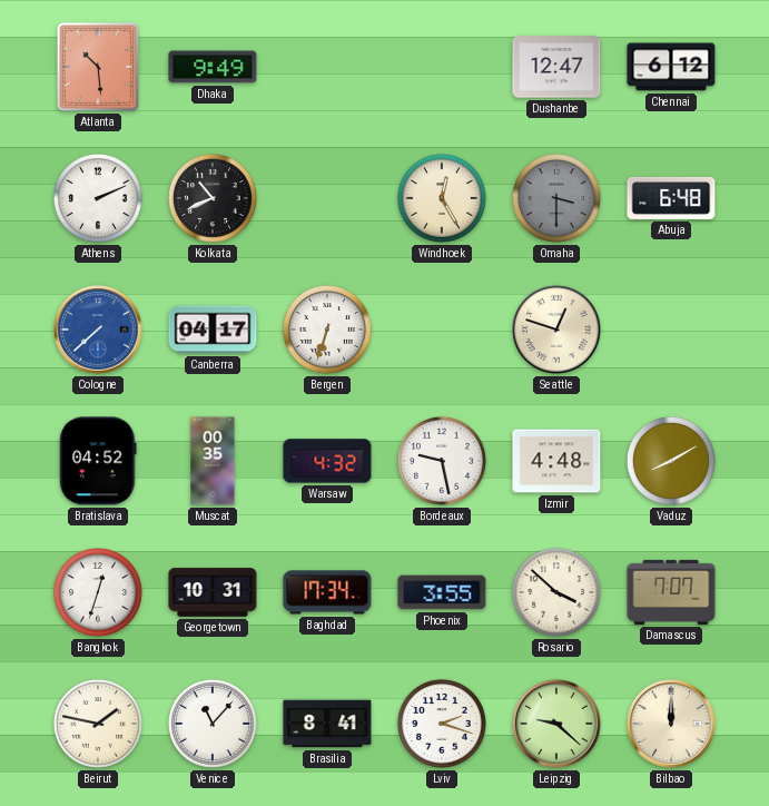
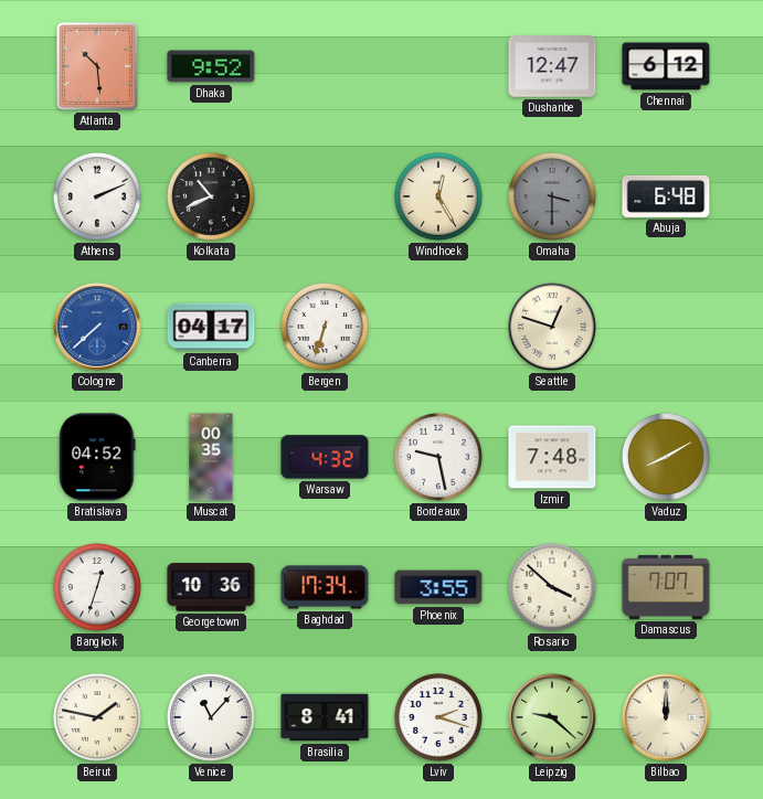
Dhaka: 9:49 -> 9:52 (211, 66)
Izmir: 4:48 -> 7:48 (552, 457)
Georgetown: 10:31 -> 10:36 (211, 587)
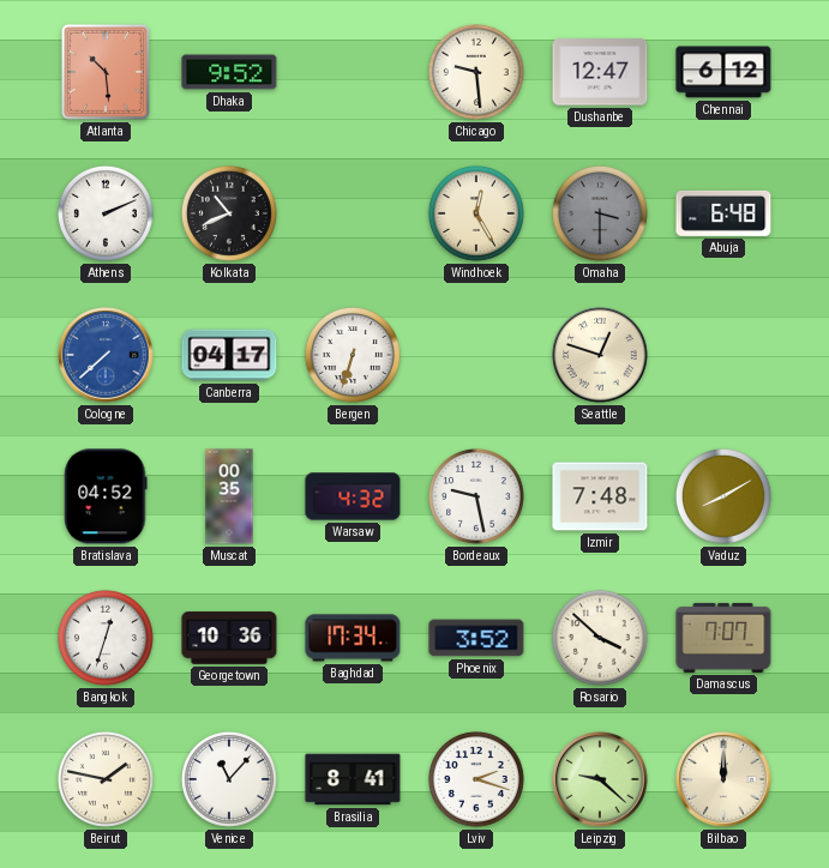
Chicago: none -> 9:29 (476, 72)
Phoenix: 3:55 -> 3:52 (476, 638)
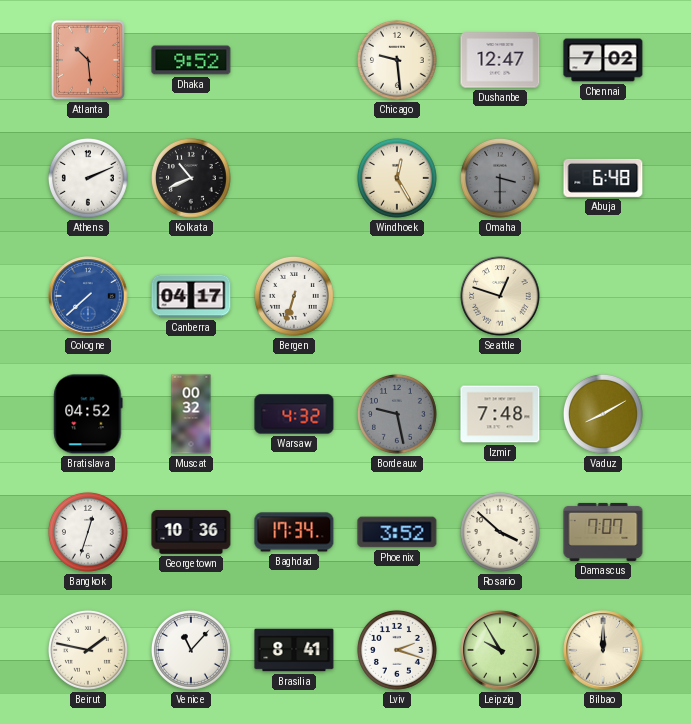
Chennai: 6:12 -> 7:02 (603, 60)
Muscat: 00:35 -> 00:32 (191, 414)
Bordeaux dial: white -> grey (397, 414)
Leipzig: 9:22 -> 9:55 (500, 650)
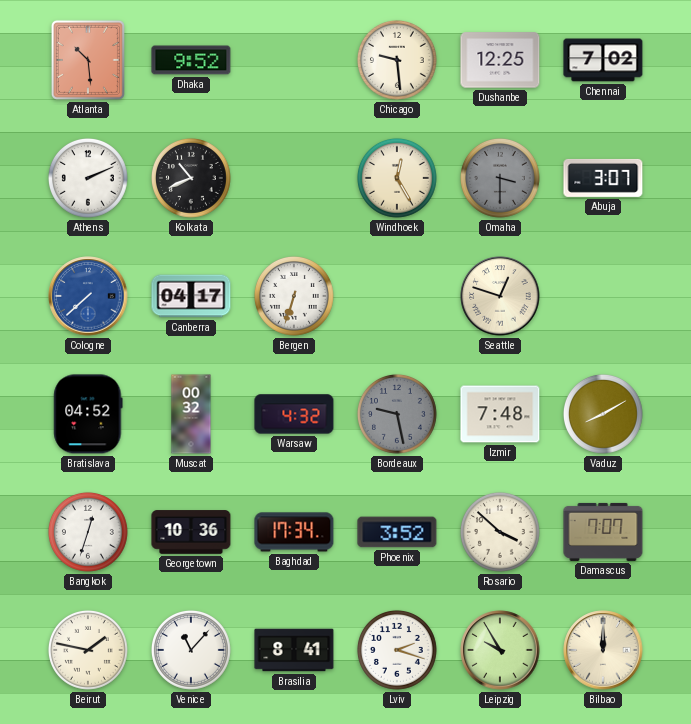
Dushanbe: 12:47 -> 12:25 (500, 60)
Abuja: 6:48 -> 3:07 (603, 178)
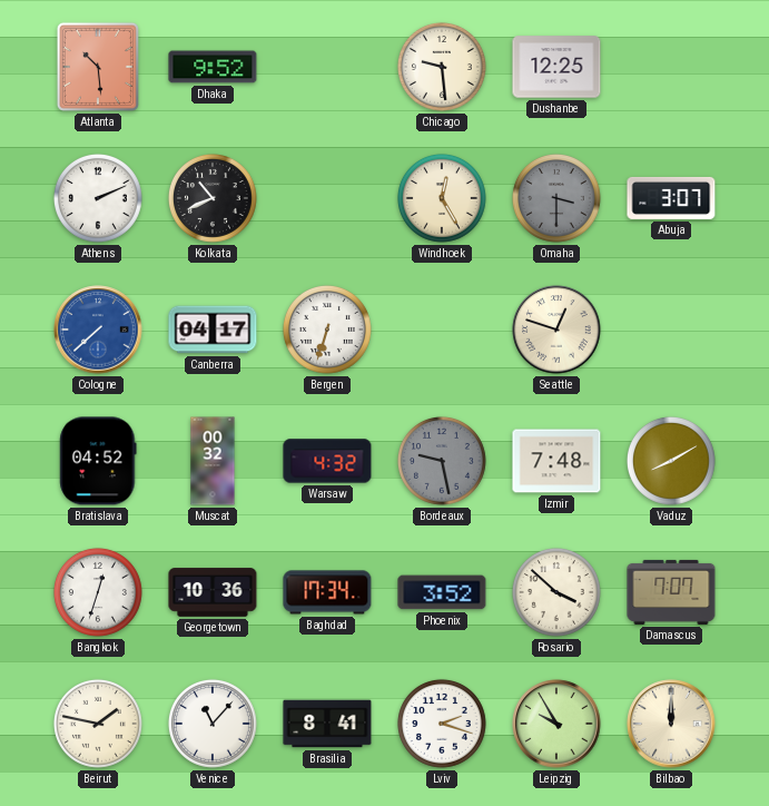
Chennai: 7:02 -> none (603, 60)
